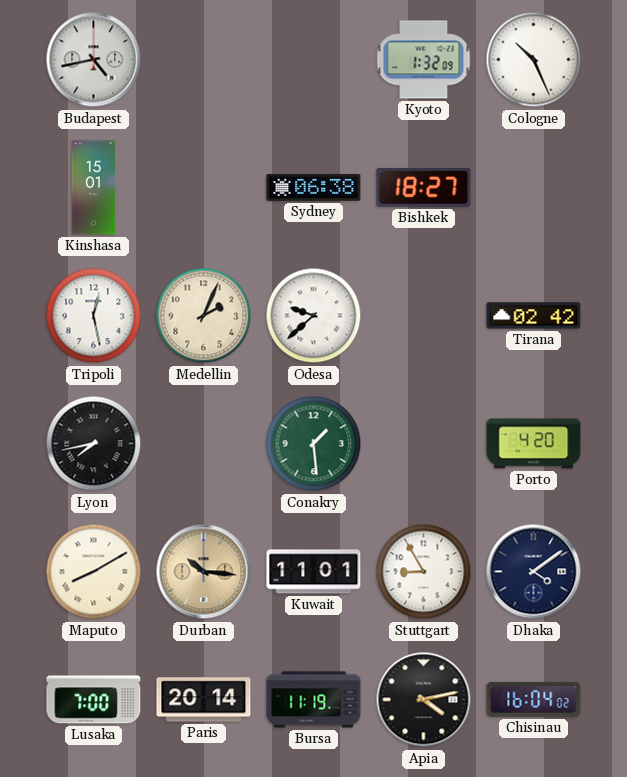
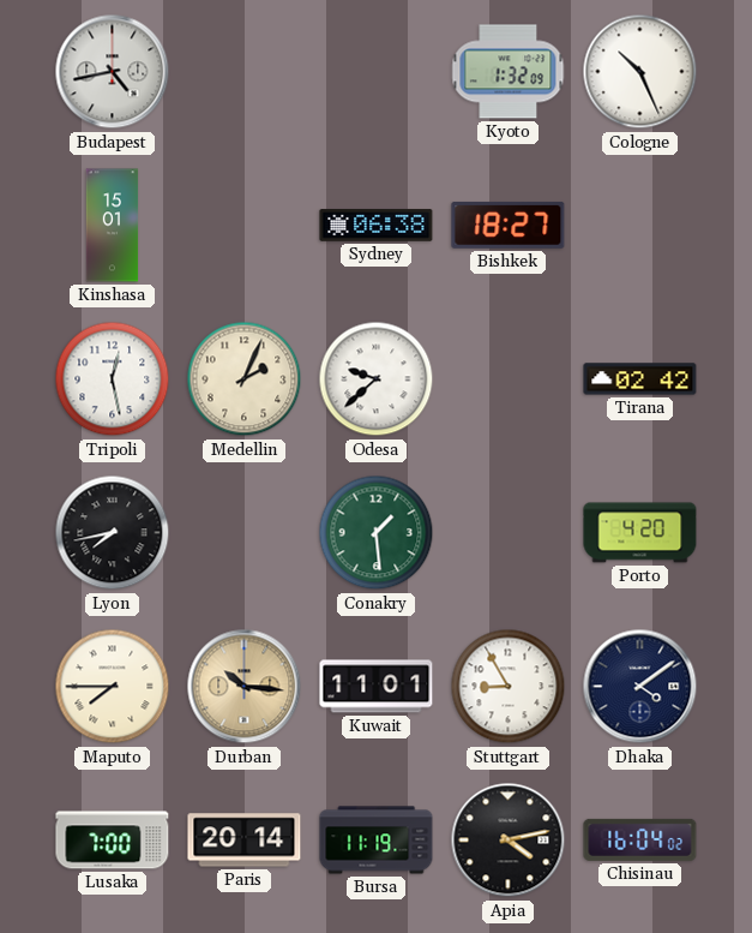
Maputo: 8:10 -> 7:45 (113, 687)
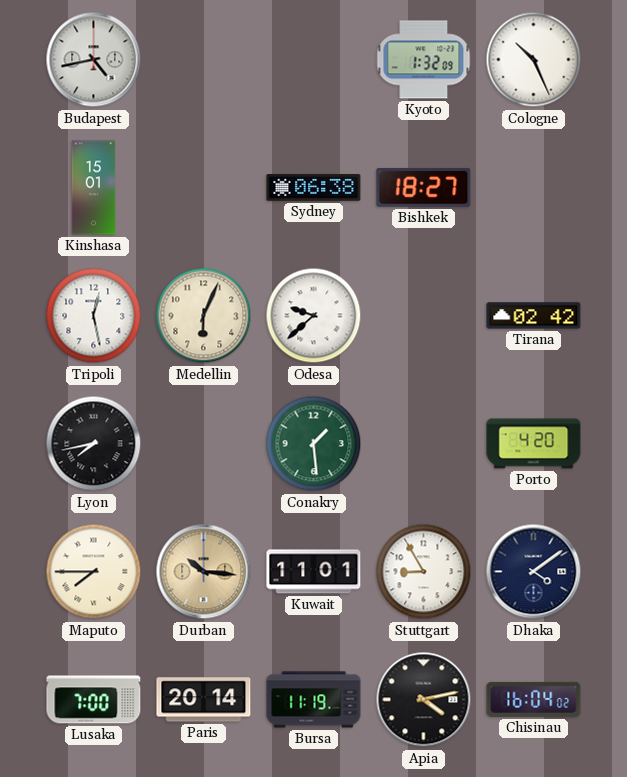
Medellin: 2:04 -> 6:04 (204, 316)
